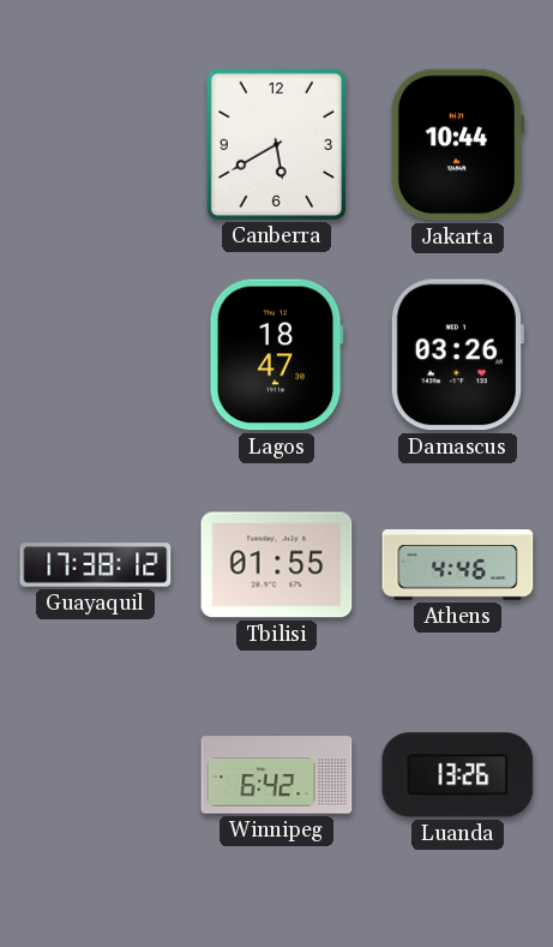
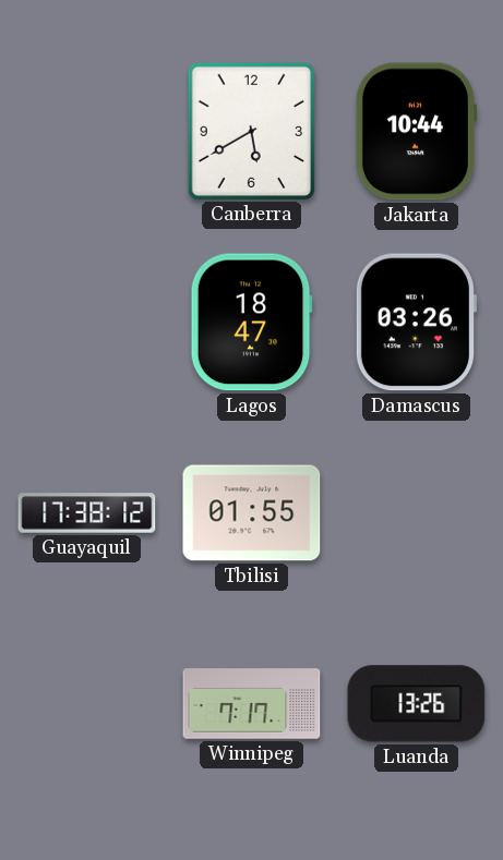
Athens: 4:46 -> none (458, 565)
Winnipeg: 6:42 -> 7:17 (252, 704)
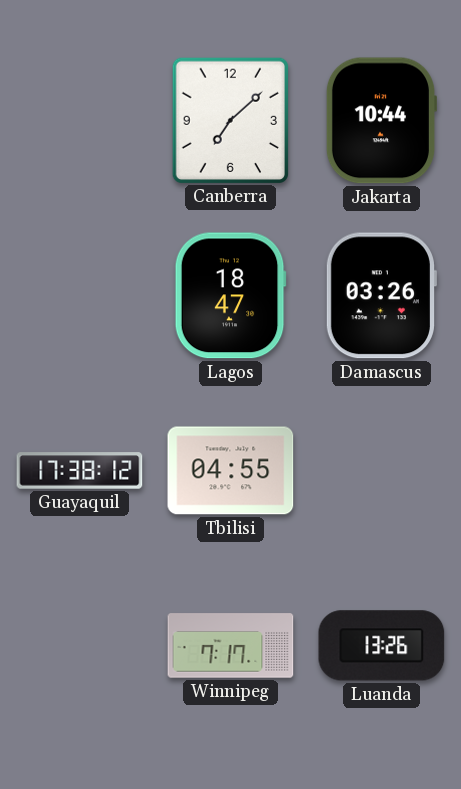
Canberra: 5:40 -> 7:08 (230, 120)
Tbilisi: 01:55 -> 04:55 (231, 471)
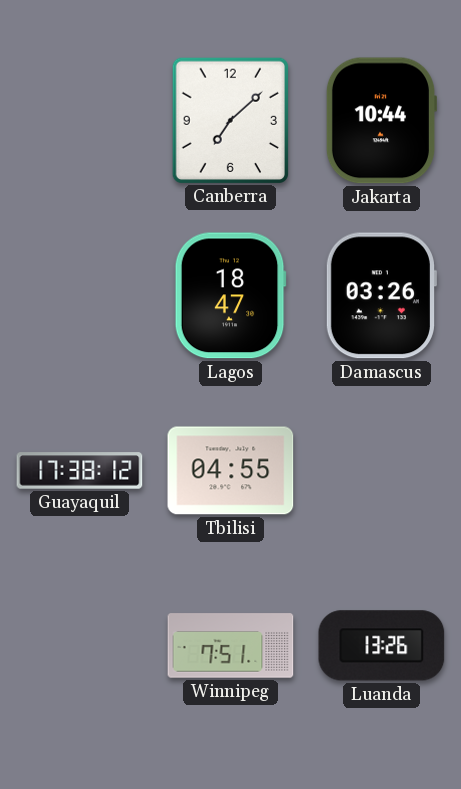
Winnipeg: 7:17 -> 7:51 (231, 646)
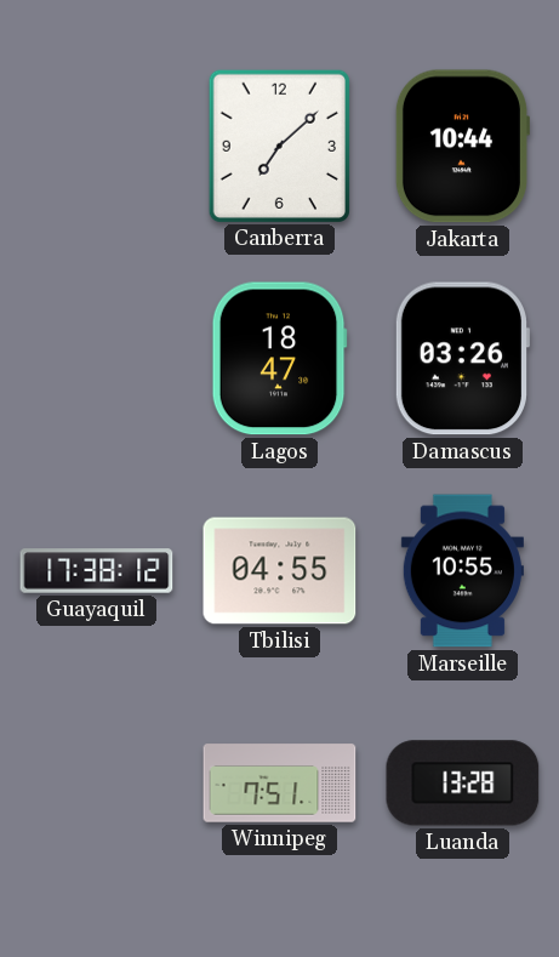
Marseille: none -> 10:55 (462, 571)
Luanda: 13:26 -> 13:28 (463, 784)
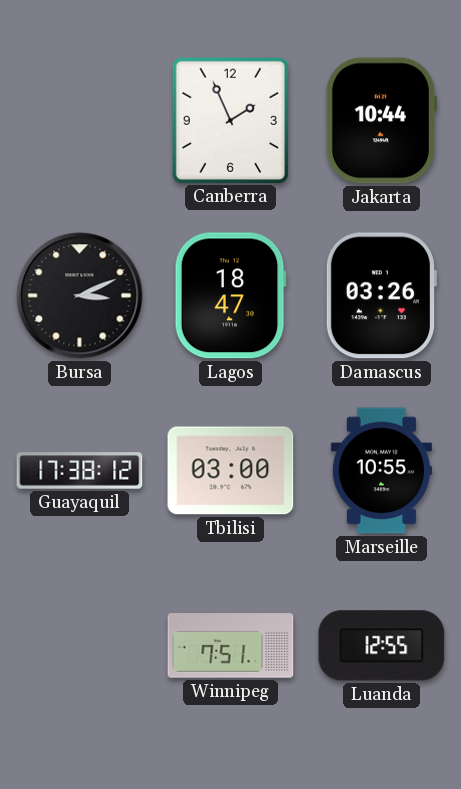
Canberra: 7:08 -> 1:56 (230, 120)
Bursa: none -> 3:11 (80, 296)
Tbilisi: 04:55 -> 03:00 (231, 471)
Luanda: 13:28 -> 12:55 (382, 646)
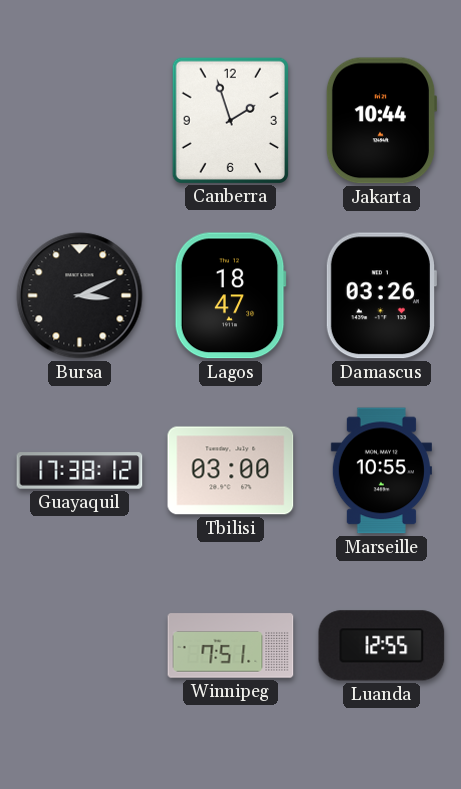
Canberra: 1:56 -> 1:57 (230, 120)
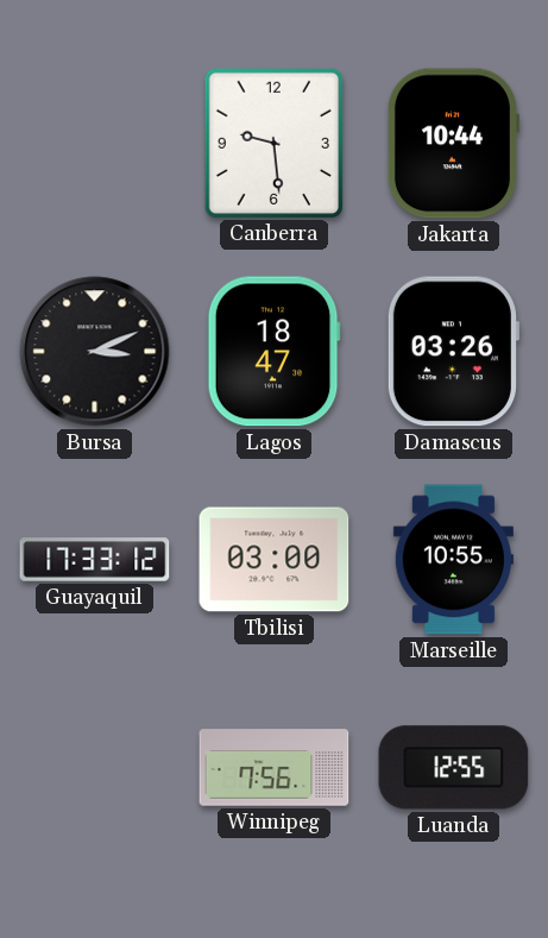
Canberra: 1:57 -> 9:29 (273, 143)
Guayaquil: 17:38 -> 17:33 (95, 560)
Winnipeg: 7:51 -> 7:56 (275, 768)
